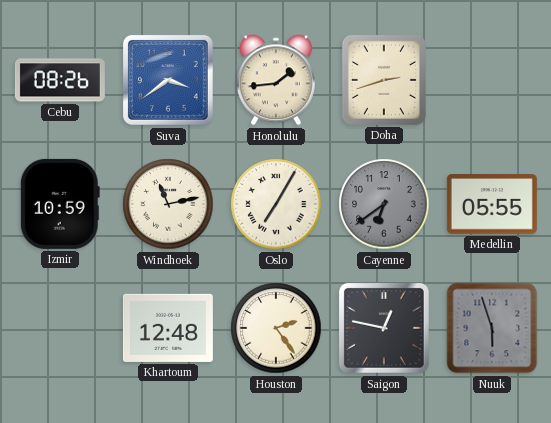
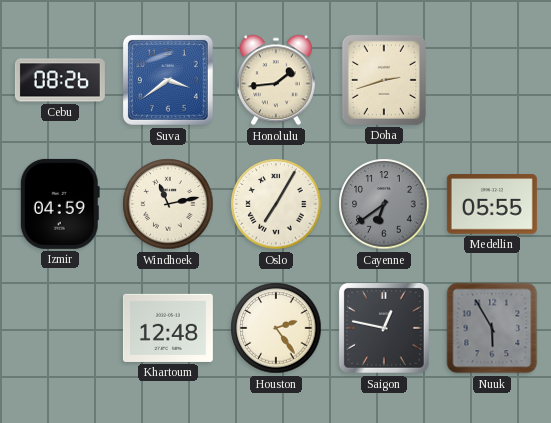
Izmir: 10:59 -> 04:59 (60, 204)
Nuuk: 5:57 -> 5:55 (492, 328)
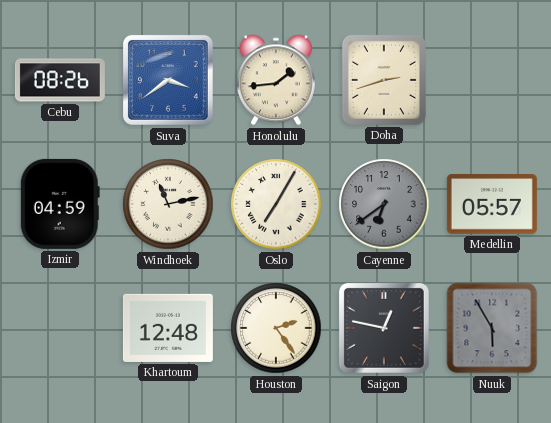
Medellin: 05:55 -> 05:57 (492, 204)
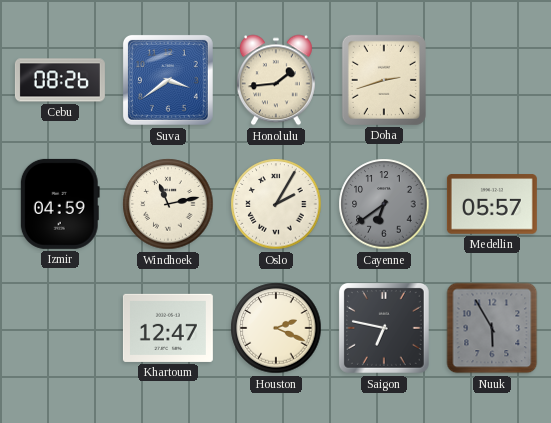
Oslo: 7:05 -> 2:05 (276, 204)
Khartoum: 12:48 -> 12:47 (168, 328)
Houston: 2:24 -> 2:19 (276, 328)
Saigon: 12:47 -> 6:47 (384, 328)
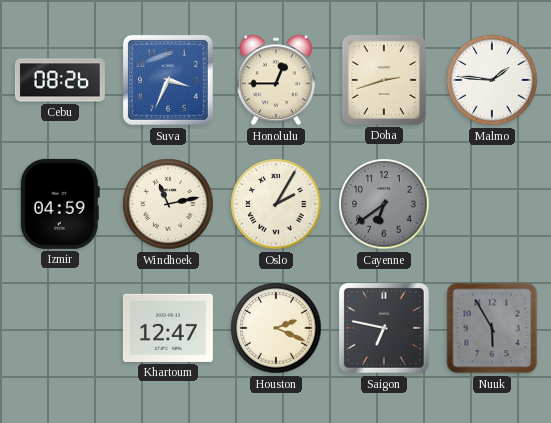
Suva: 3:39 -> 3:34 (168, 80)
Honolulu: 1:44 -> 12:45 (276, 80)
Malmo: none -> 1:46 (492, 80)
Medellin: 05:57 -> none (492, 204)
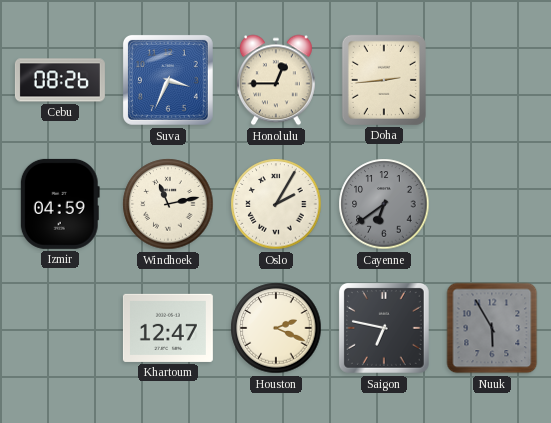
Doha: 2:42 -> 2:44 (384, 80)
Malmo: 1:46 -> none (492, 80)
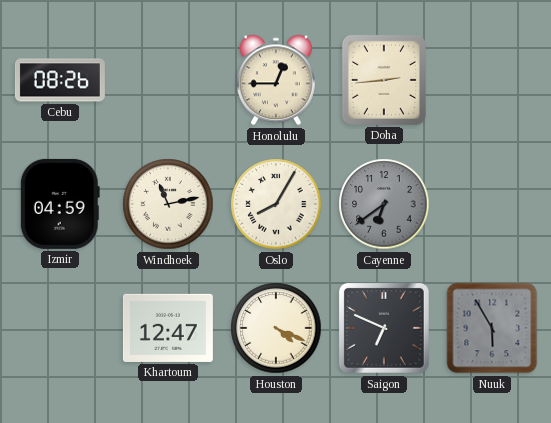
Suva: 3:34 -> none (168, 80)
Oslo: 2:05 -> 8:05 (276, 204)
Houston: 2:19 -> 4:19 (276, 328)
Saigon: 6:47 -> 6:49 (384, 328)
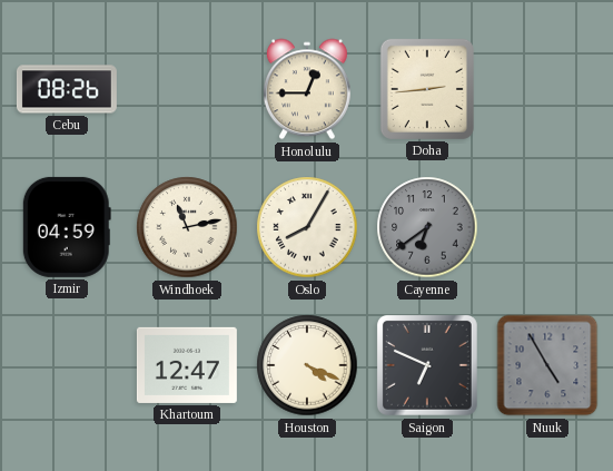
Nuuk: 5:55 -> 4:55 (547, 365)
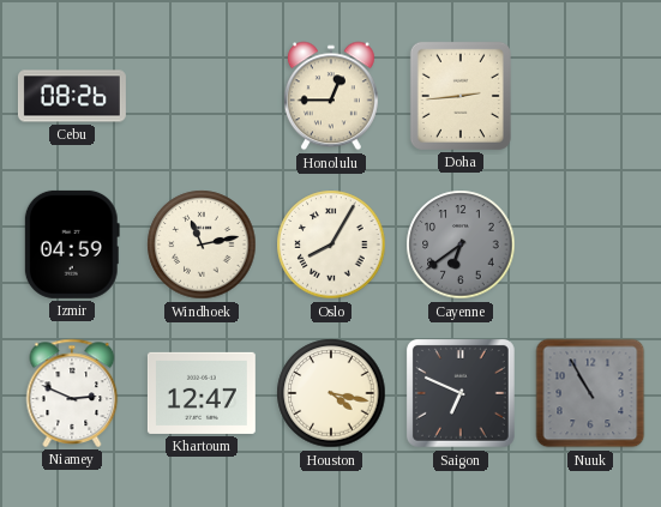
Niamey: none -> 2:49 (72, 393)
Houston: 4:19 -> 4:17 (331, 393)
Nuuk: 4:55 -> 10:55 (590, 393)
